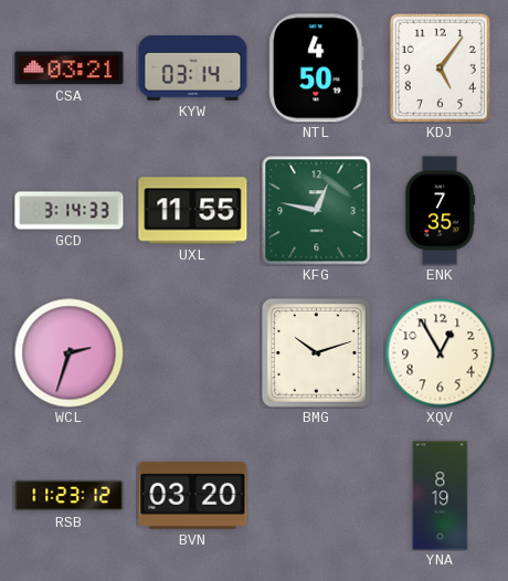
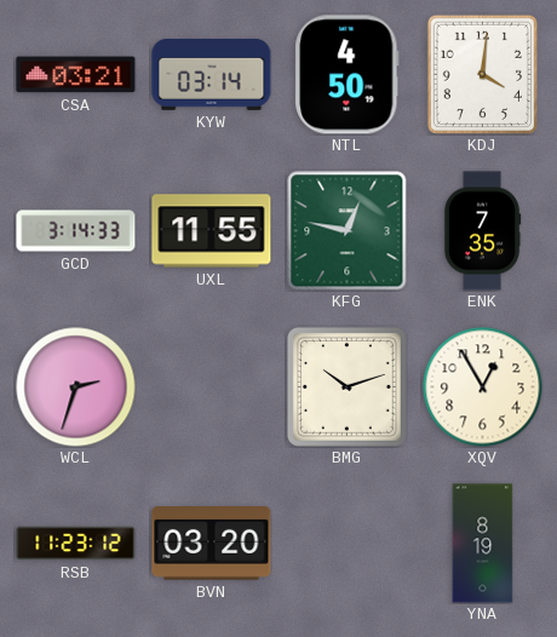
KDJ: 5:06 -> 4:01 (482, 74)
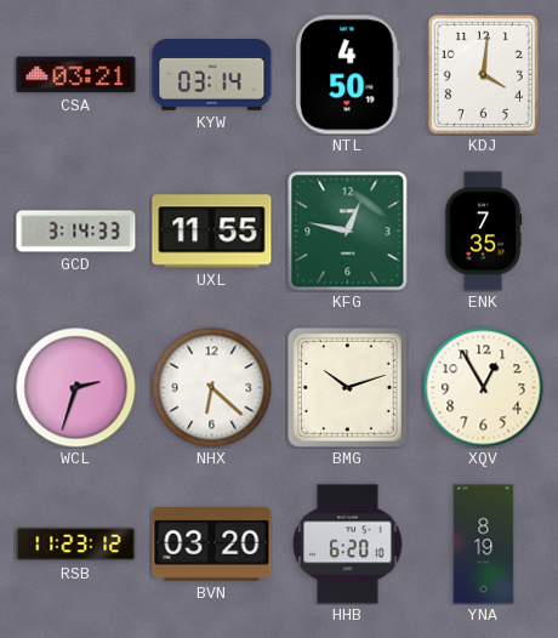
NHX: none -> 6:22 (212, 388)
HHB: none -> 6:20 (348, 545)
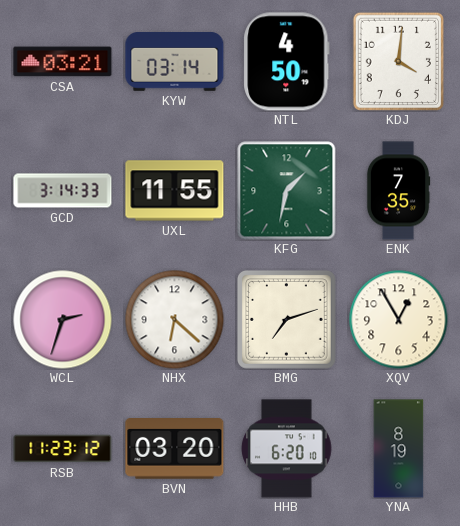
KFG: 12:47 -> 1:32 (287, 191)
BMG: 10:12 -> 7:12 (286, 319)
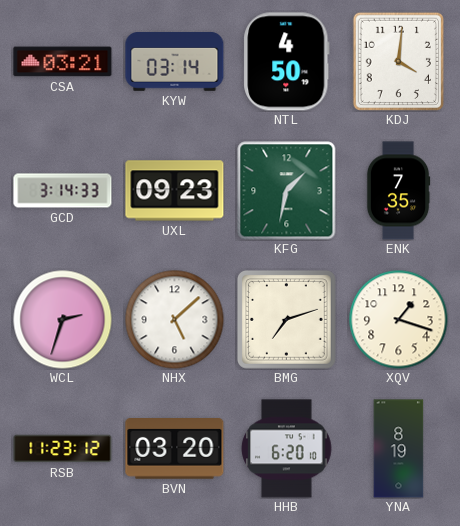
UXL: 11:55 -> 09:23 (175, 191)
NHX: 6:22 -> 5:08 (175, 320)
XQV: 12:55 -> 1:18 (399, 320)
